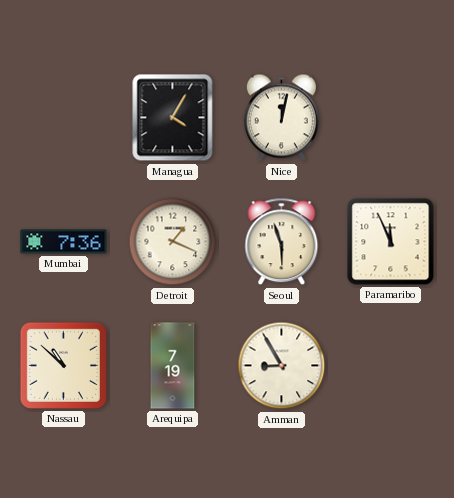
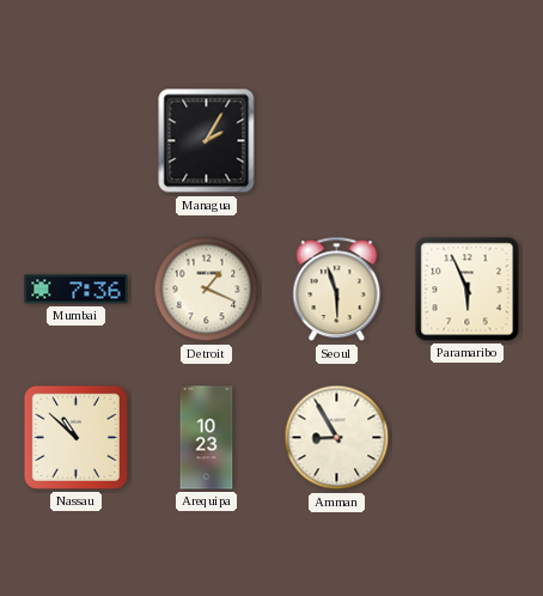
Managua: 4:05 -> 2:05 (207, 141)
Nice: 12:02 -> none (281, 118)
Paramaribo: 11:56 -> 5:56 (468, 290)
Arequipa: 7:19 -> 10:23 (207, 438)
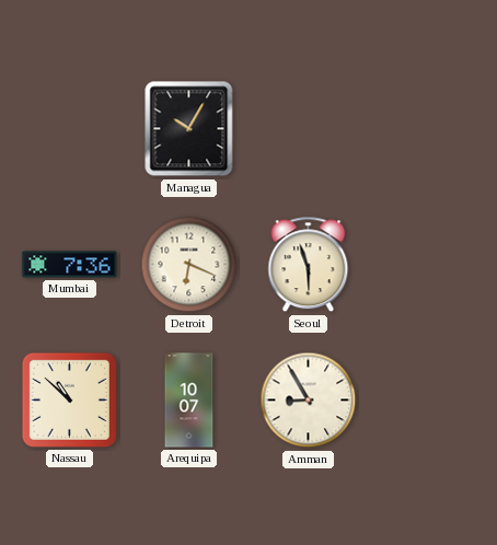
Managua: 2:05 -> 10:05 (189, 129)
Detroit: 1:19 -> 6:19 (189, 265)
Paramaribo: 5:56 -> none (468, 290)
Arequipa: 10:23 -> 10:07 (189, 401)
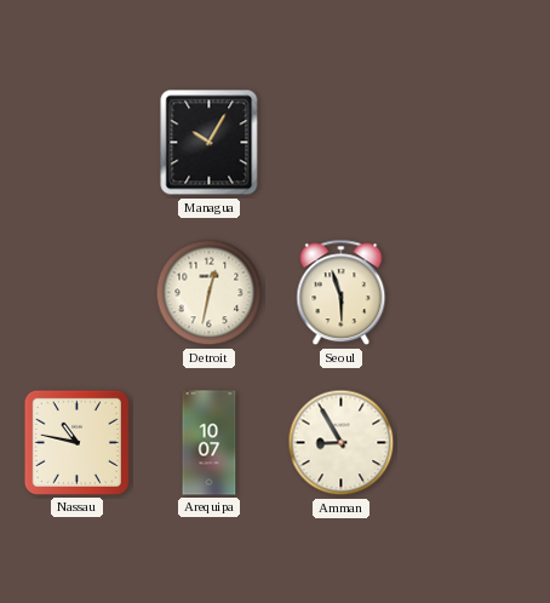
Mumbai: 7:36 -> none (70, 265)
Detroit: 6:19 -> 12:32 (210, 293)
Nassau: 10:52 -> 10:47 (76, 442)
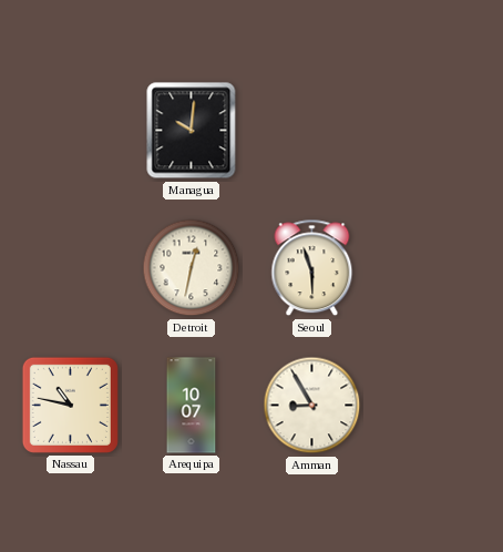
Managua: 10:05 -> 10:01 (192, 131)
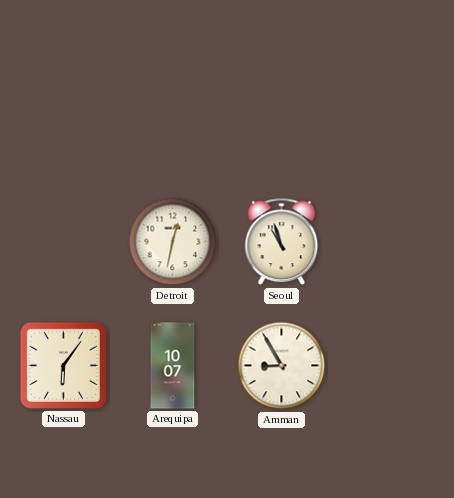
Managua: 10:01 -> none (192, 131)
Seoul: 5:57 -> 10:57 (282, 242)
Nassau: 10:47 -> 6:06 (63, 365)
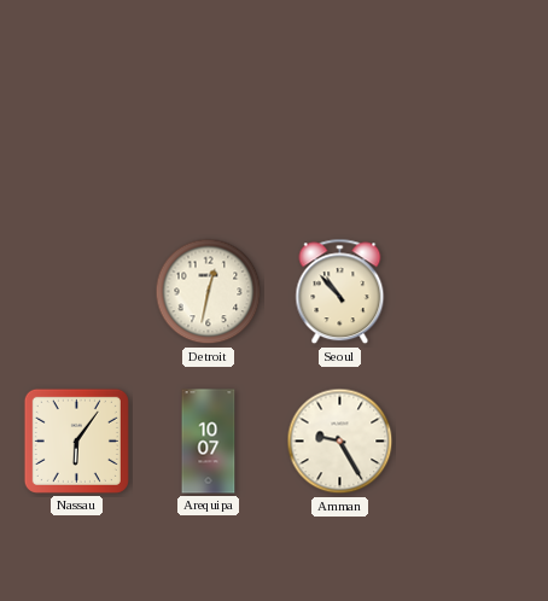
Seoul: 10:57 -> 10:53 (340, 292)
Amman: 8:55 -> 9:25 (340, 442)
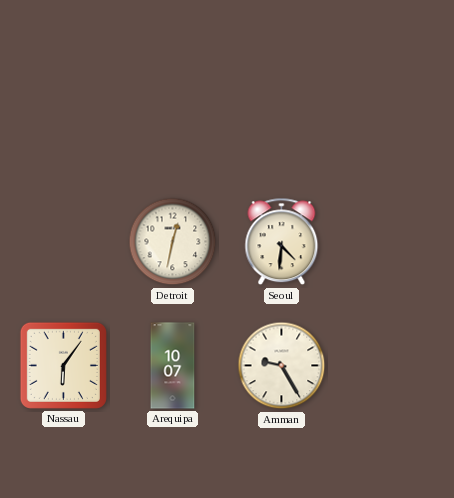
Seoul: 10:53 -> 4:31 (282, 242)
